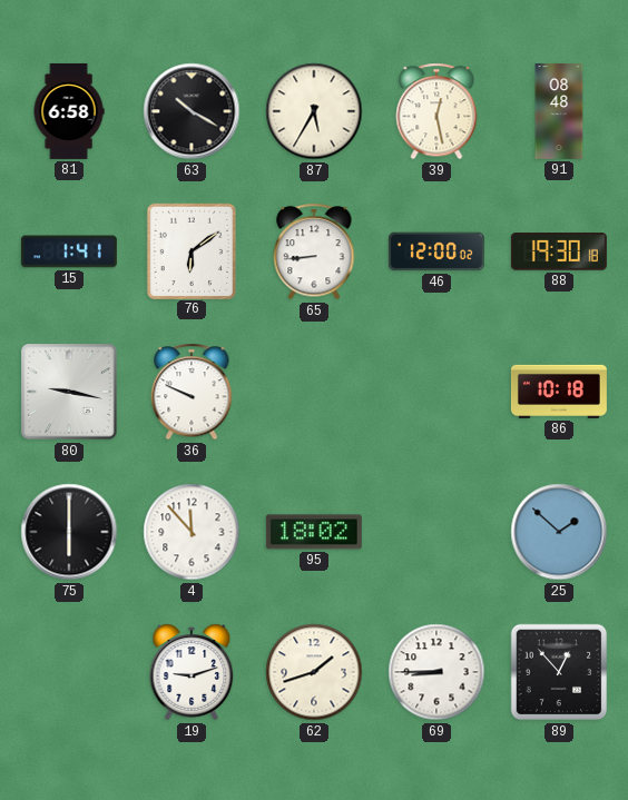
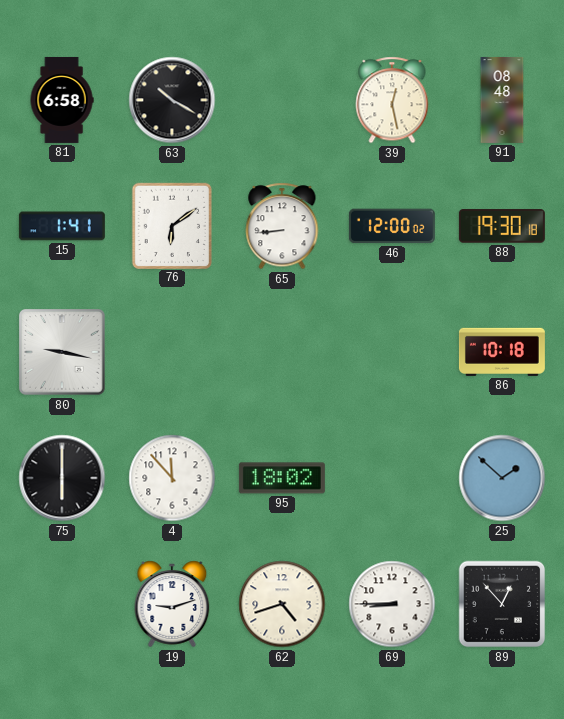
87: 5:35 -> none (314, 111)
36: 9:49 -> none (192, 392)
62: 1:42 -> 4:42 (282, 604)
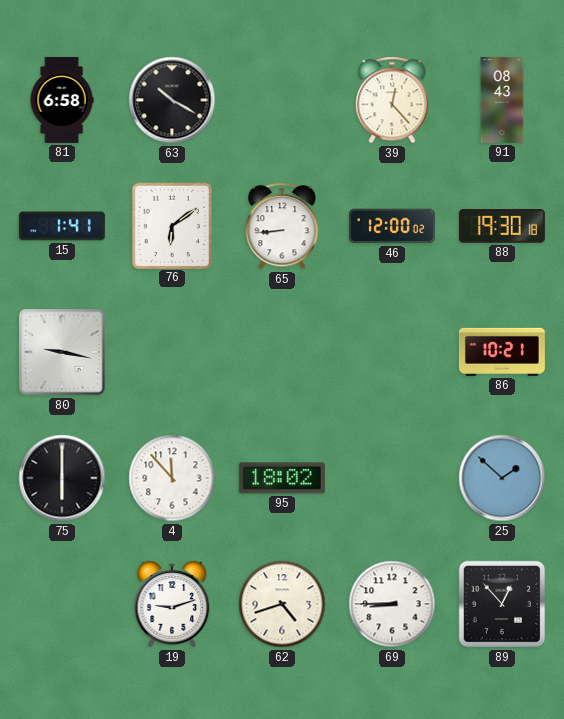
39: 12:28 -> 12:23 (392, 100)
91: 08:48 -> 08:43 (502, 100)
86: 10:18 -> 10:21 (502, 352)
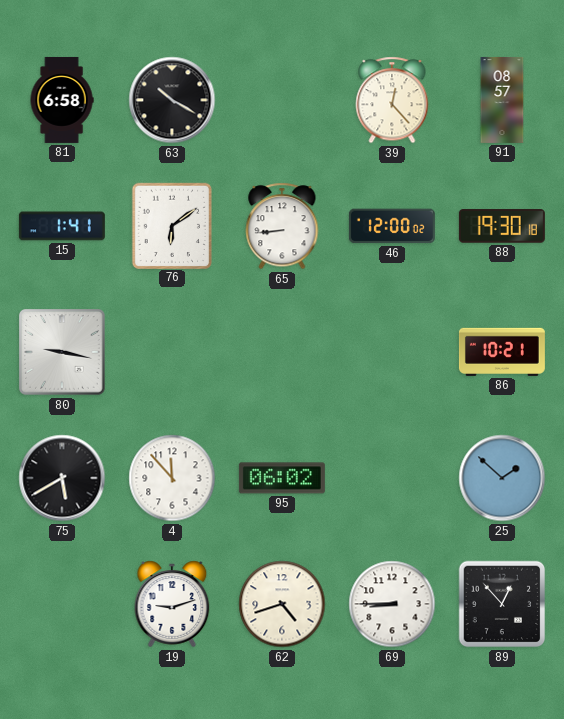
91: 08:43 -> 08:57 (502, 100)
75: 6:00 -> 5:40 (62, 478)
95: 18:02 -> 06:02 (282, 478)
